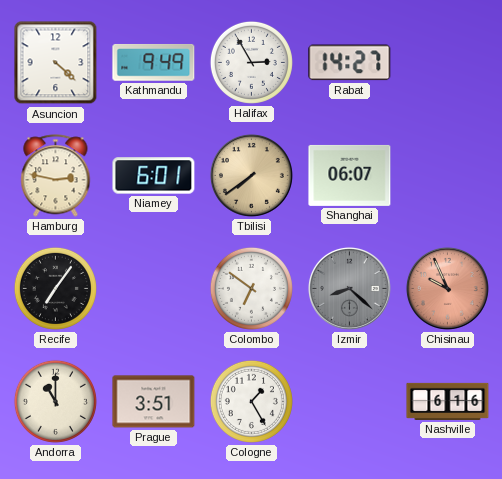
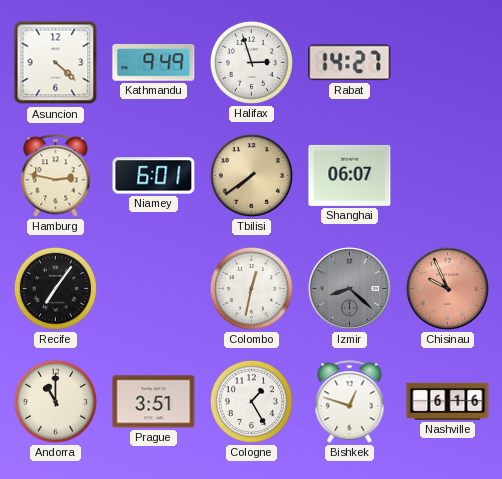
Halifax: 2:55 -> 2:57 (251, 62)
Colombo: 6:51 -> 12:32 (251, 288)
Bishkek: none -> 12:48 (350, 402)
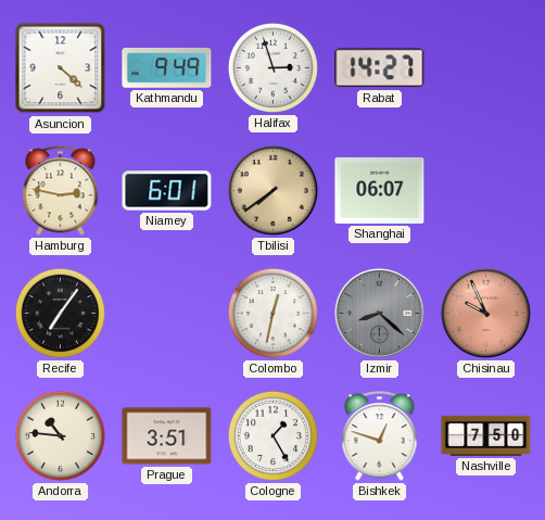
Andorra: 11:00 -> 10:46 (60, 435)
Nashville: 6:16 -> 7:50 (486, 435)
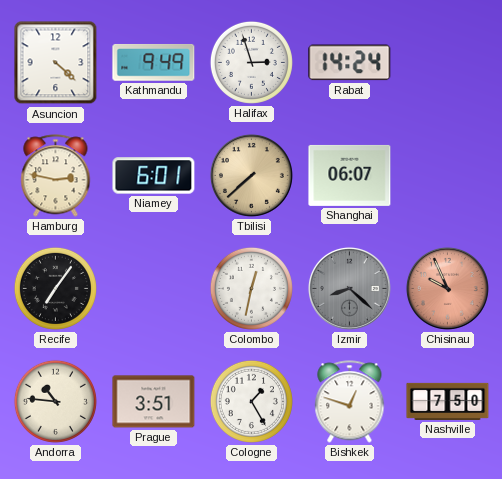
Rabat: 14:27 -> 14:24 (350, 63)
Tbilisi: 7:39 -> 7:38 (251, 175)
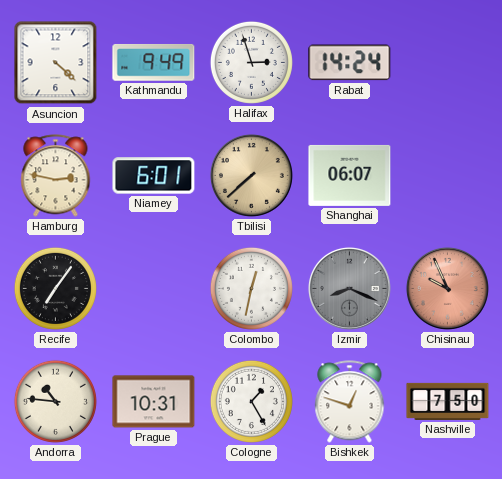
Izmir: 8:22 -> 8:19 (349, 288)
Prague: 3:51 -> 10:31 (154, 402)
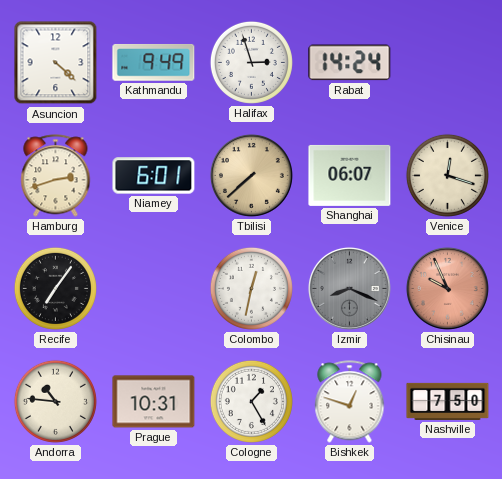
Hamburg: 2:47 -> 2:42 (56, 176)
Venice: none -> 12:18 (447, 175)
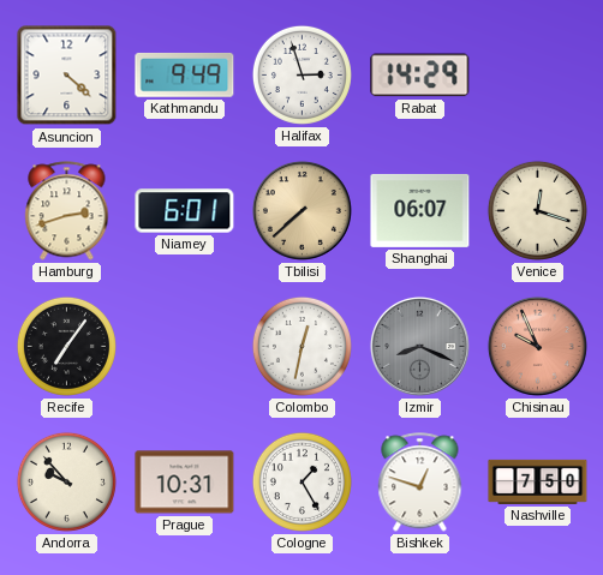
Rabat: 14:24 -> 14:29 (420, 76)
Andorra: 10:46 -> 9:53 (66, 481)
